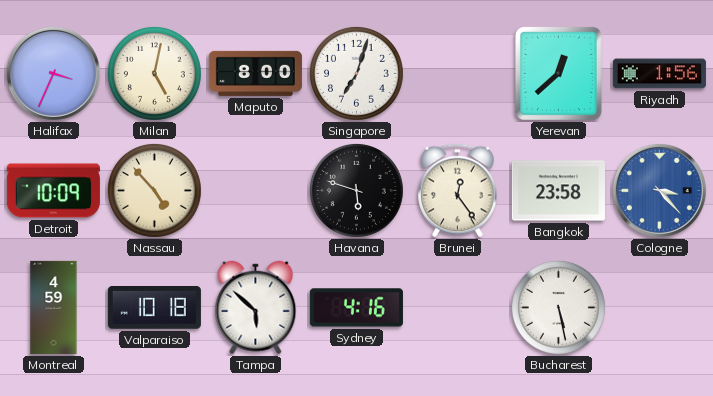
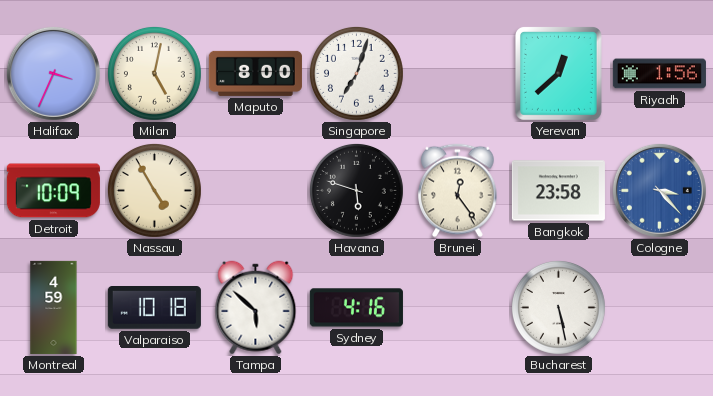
Nassau: 4:53 -> 4:55 (154, 190)
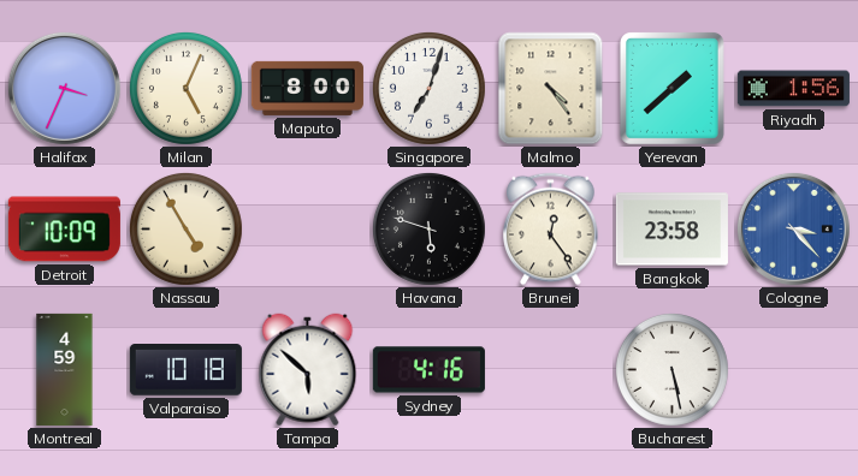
Milan: 5:02 -> 5:04 (185, 88)
Malmo: none -> 4:24 (551, 89)
Yerevan: 12:38 -> 1:38 (671, 88)
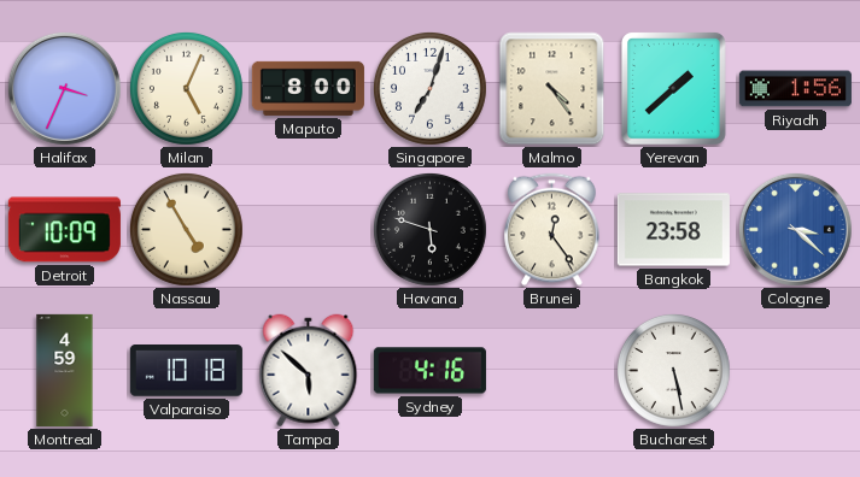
Cologne: 3:23 -> 3:22 (795, 229)
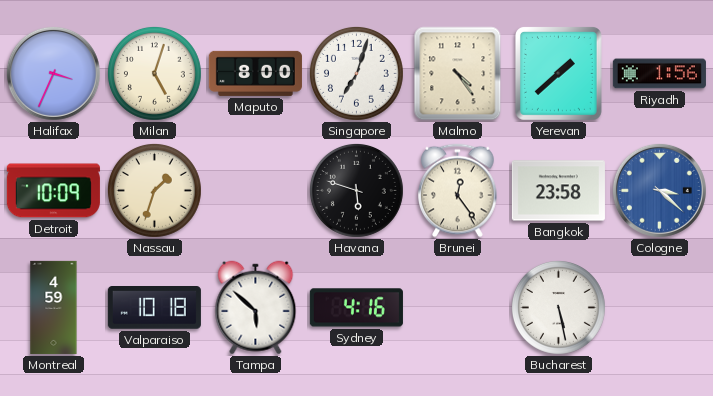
Milan: 5:04 -> 5:03 (154, 73)
Nassau: 4:55 -> 1:33 (154, 190)
